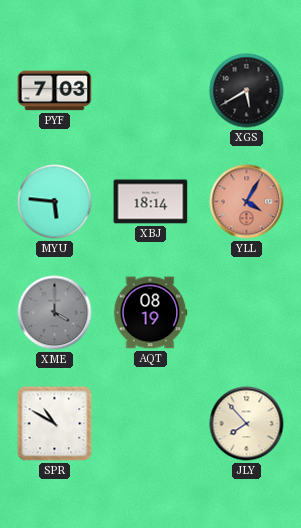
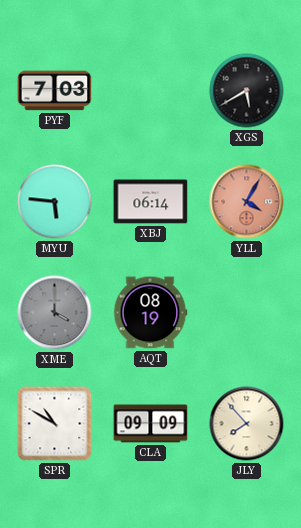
XBJ: 18:14 -> 06:14 (151, 202)
CLA: none -> 09:09 (151, 424)
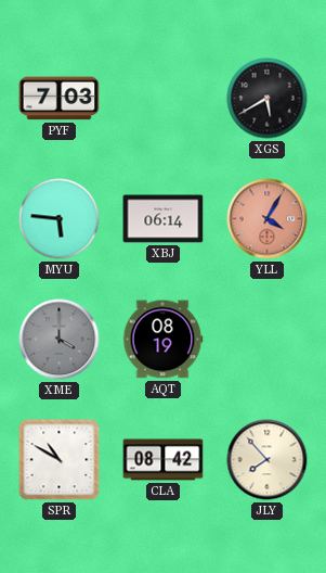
CLA: 09:09 -> 08:42 (164, 460)
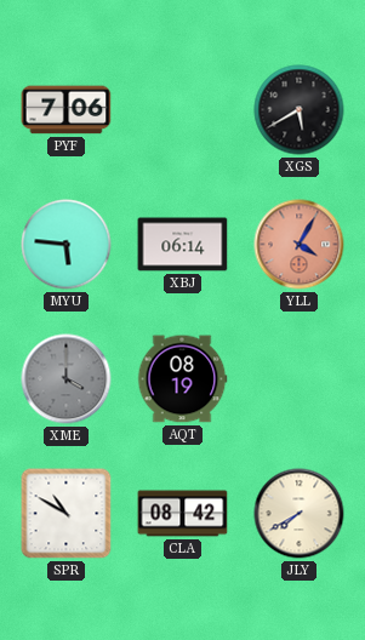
PYF: 7:03 -> 7:06 (67, 110)
JLY: 7:53 -> 7:40 (300, 514)
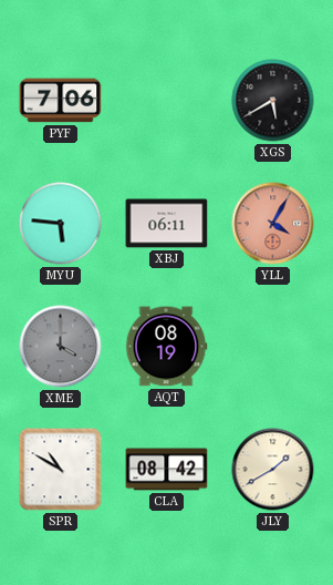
XBJ: 06:14 -> 06:11 (167, 224)
JLY: 7:40 -> 1:40 (273, 470)
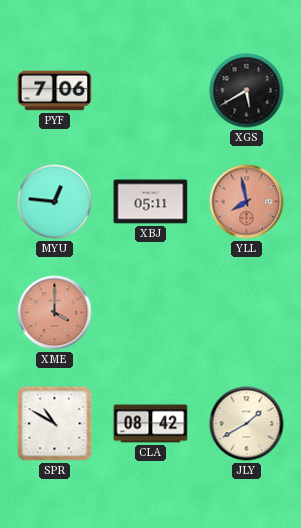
MYU: 5:46 -> 12:46 (55, 202)
XBJ: 06:11 -> 05:11 (151, 202)
YLL: 4:05 -> 7:58 (247, 202)
XME dial: grey -> salmon (55, 313)
AQT: 08:19 -> none (166, 347)
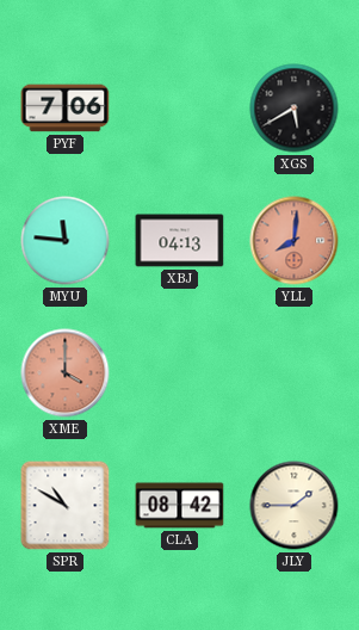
MYU: 12:46 -> 11:46 (66, 241)
XBJ: 05:11 -> 04:13 (180, 241)
YLL: 7:58 -> 8:01 (295, 241)
JLY: 1:40 -> 1:45 (295, 506)
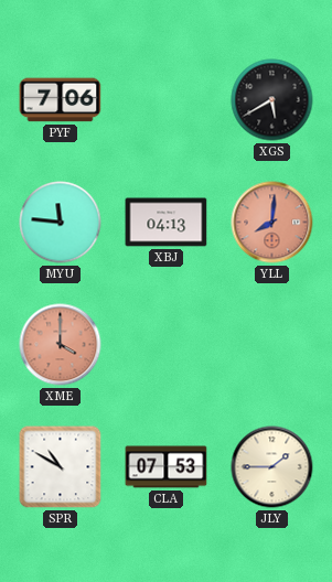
CLA: 08:42 -> 07:53 (167, 467)
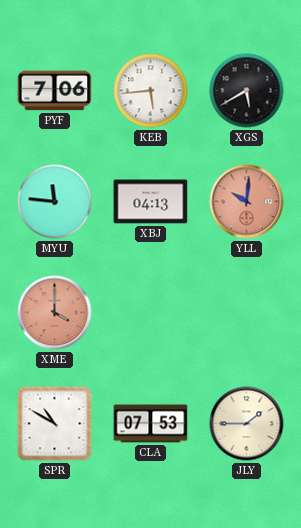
KEB: none -> 5:44 (151, 91)
YLL: 8:01 -> 10:01 (247, 202)
